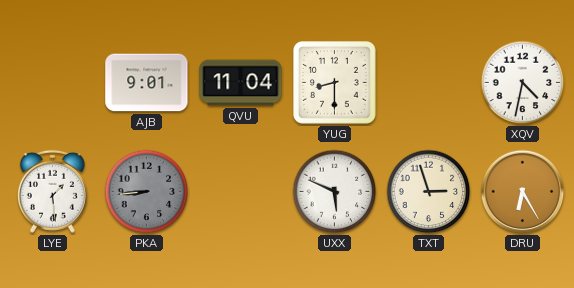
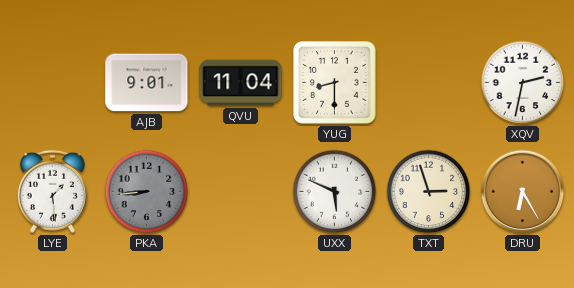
XQV: 4:32 -> 2:32 (523, 83)
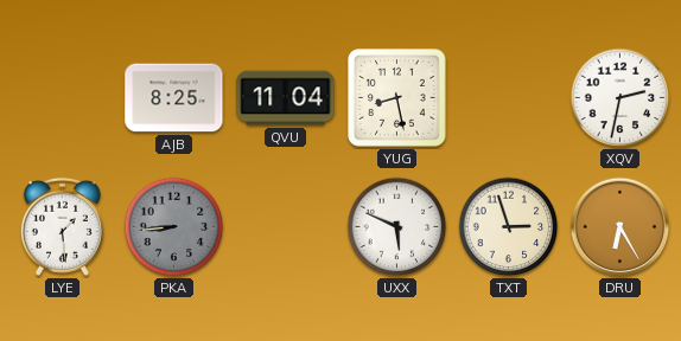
AJB: 9:01 -> 8:25 (174, 98)
YUG: 8:30 -> 8:28 (397, 98)
